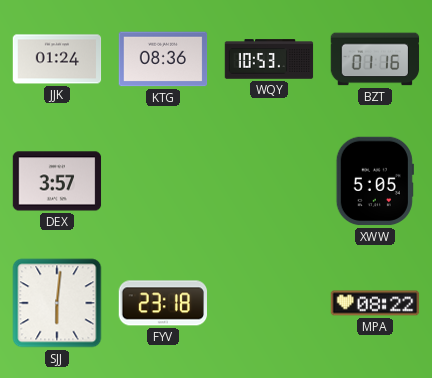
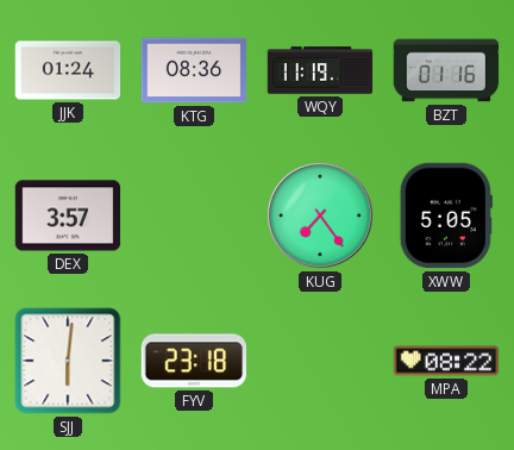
WQY: 10:53 -> 11:19 (320, 70)
KUG: none -> 7:24 (320, 215)
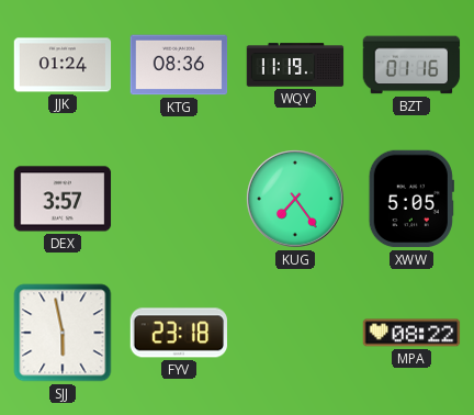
SJJ: 6:01 -> 5:58 (63, 333)
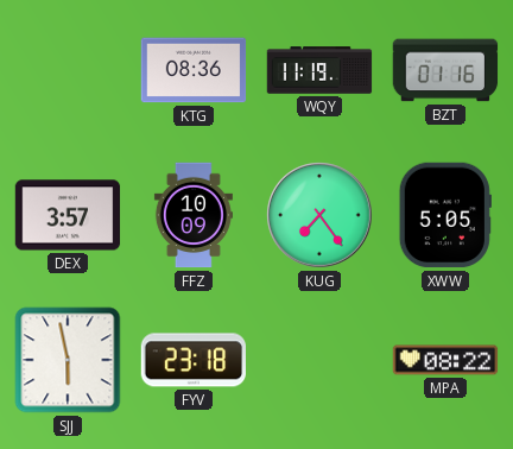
JJK: 01:24 -> none (63, 65)
FFZ: none -> 10:09 (194, 215)
